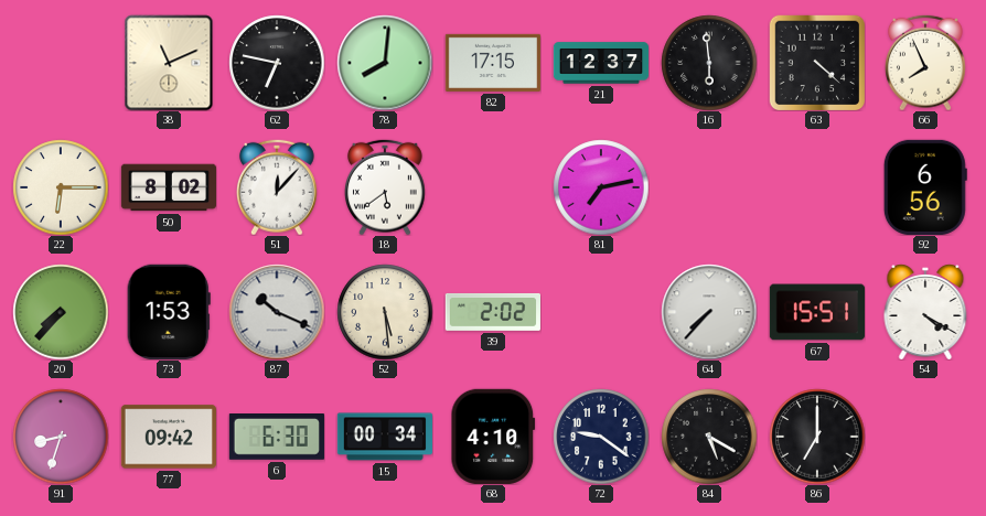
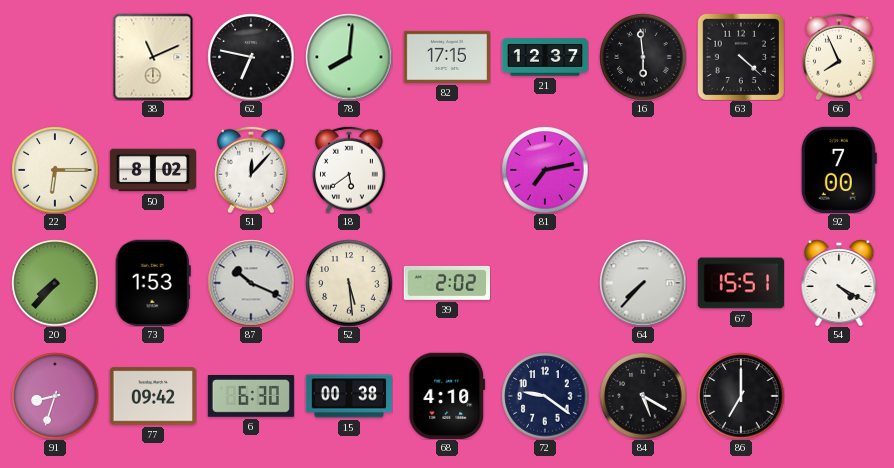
92: 6:56 -> 7:00 (839, 170)
15: 00:34 -> 00:38 (348, 396)
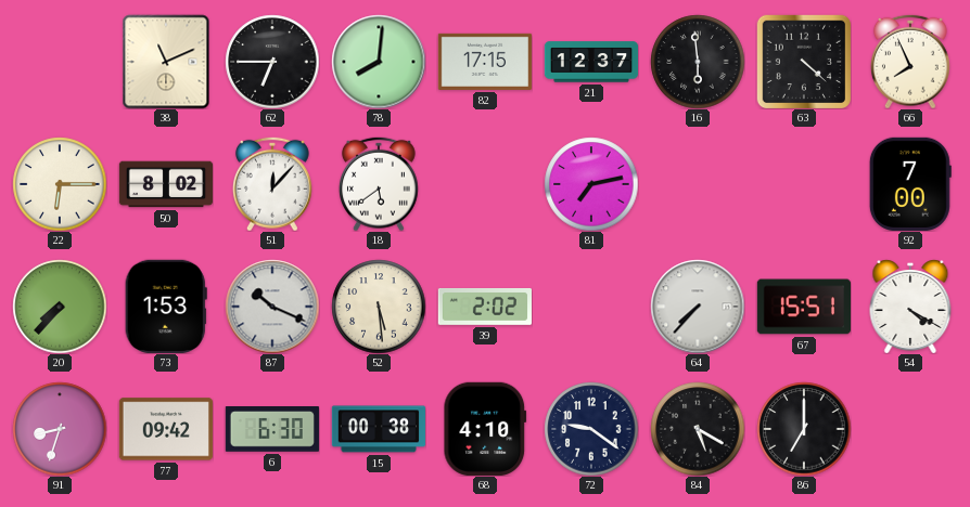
62: 6:47 -> 6:45 (272, 62)
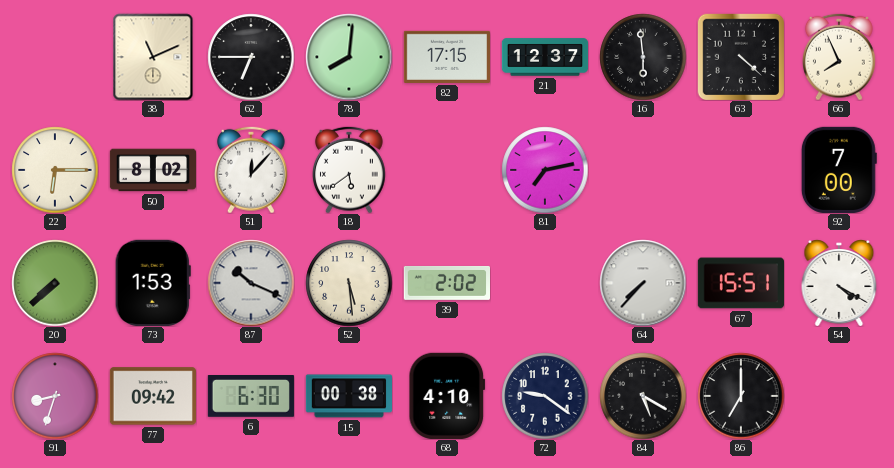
20: 7:37 -> 7:38 (55, 283)
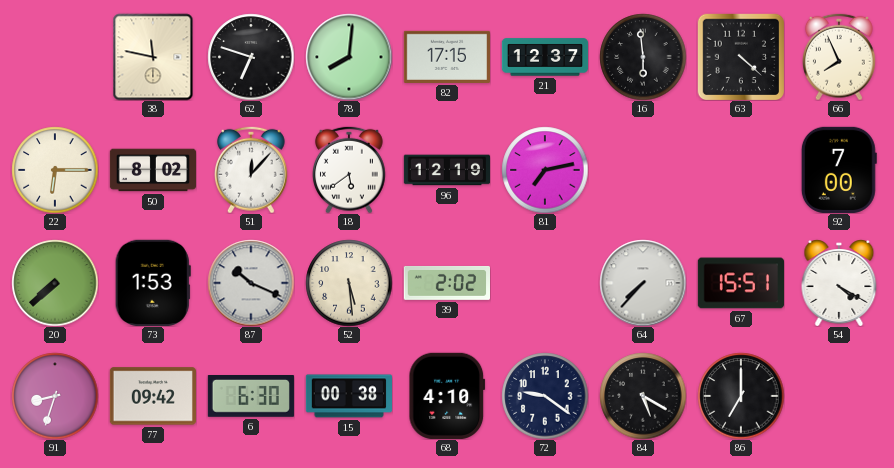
38: 11:11 -> 11:47 (153, 57)
62: 6:45 -> 6:48 (251, 57)
96: none -> 12:19 (446, 170)
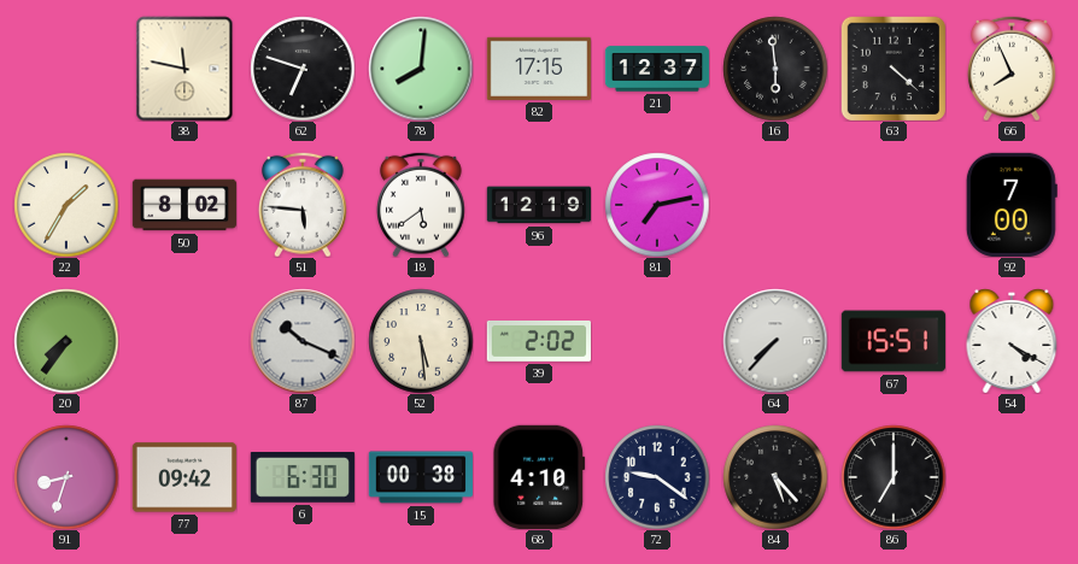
22: 6:15 -> 1:35 (66, 205)
51: 12:07 -> 5:46 (303, 205)
20: 7:38 -> 7:36 (66, 341)
73: 1:53 -> none (153, 283)
84: 5:20 -> 5:23 (775, 477)
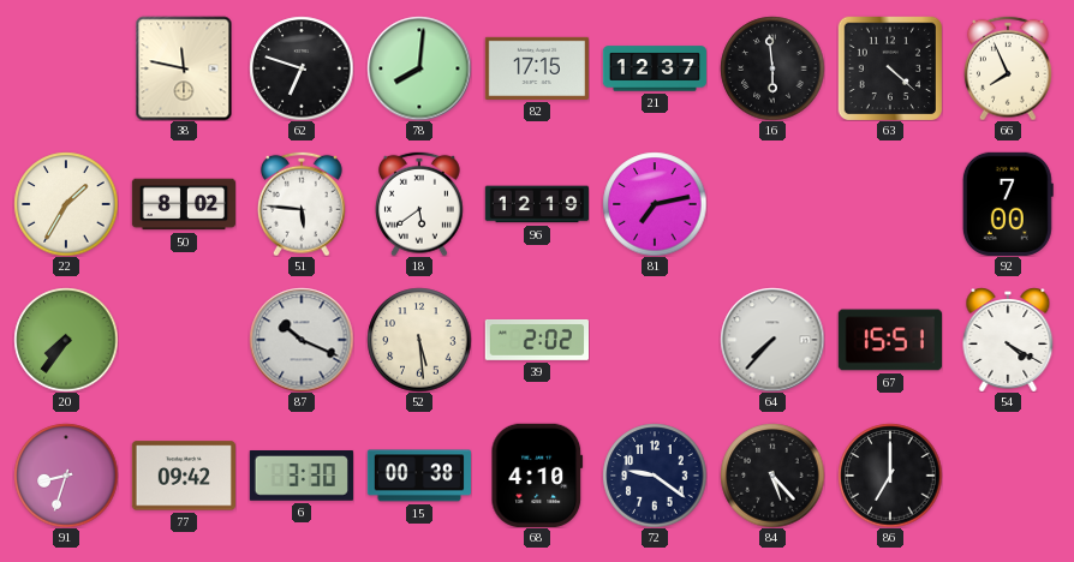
6: 6:30 -> 3:30 (302, 477)
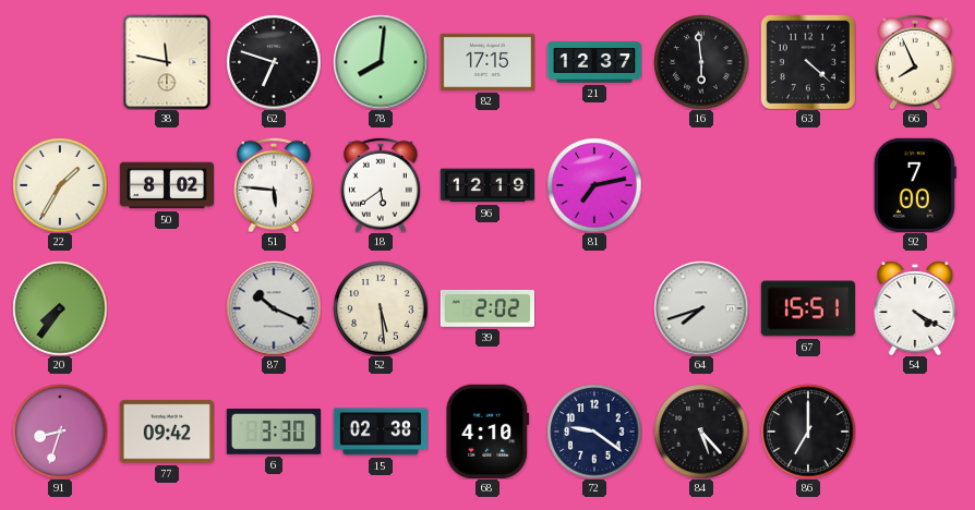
64: 7:37 -> 7:42 (701, 308)
15: 00:38 -> 02:38 (380, 432)
